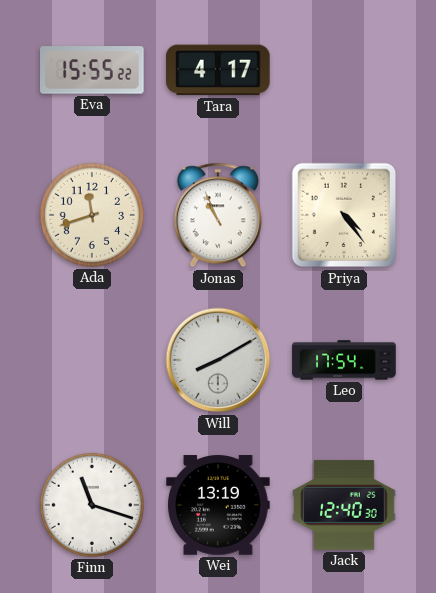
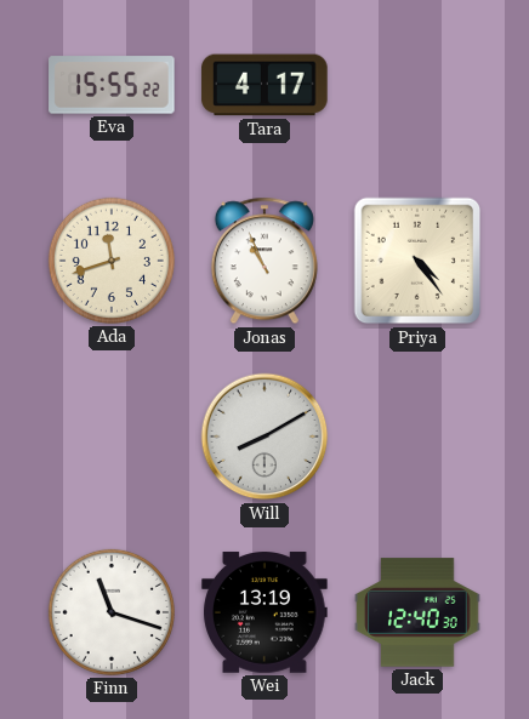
Leo: 17:54 -> none (344, 360)
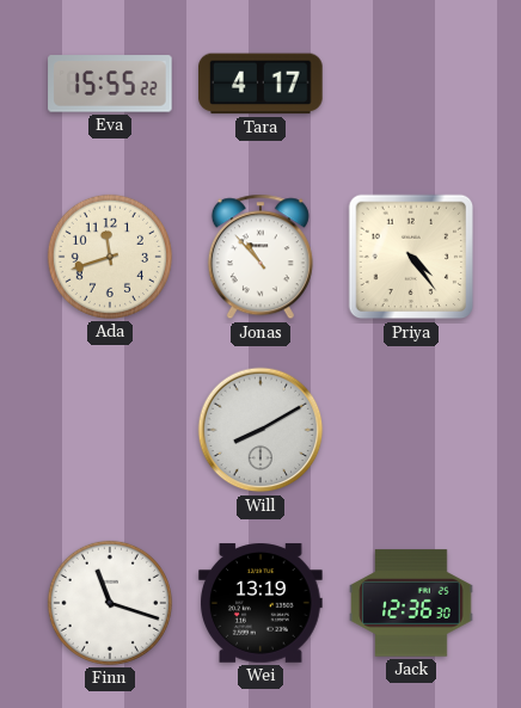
Jonas: 10:56 -> 10:53 (260, 257)
Jack: 12:40 -> 12:36 (411, 603)
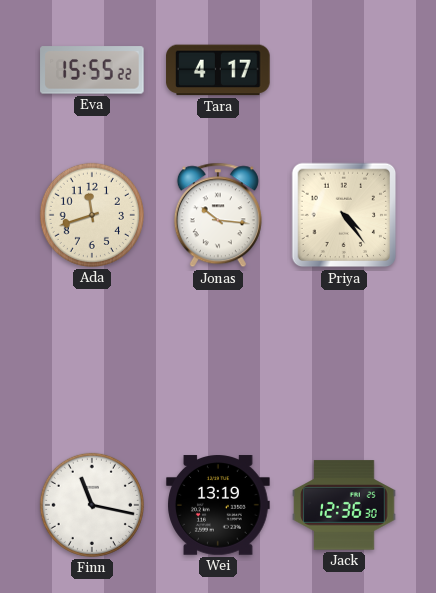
Jonas: 10:53 -> 10:16 (218, 215)
Will: 8:10 -> none (260, 430)
Finn: 11:18 -> 11:17 (92, 505)
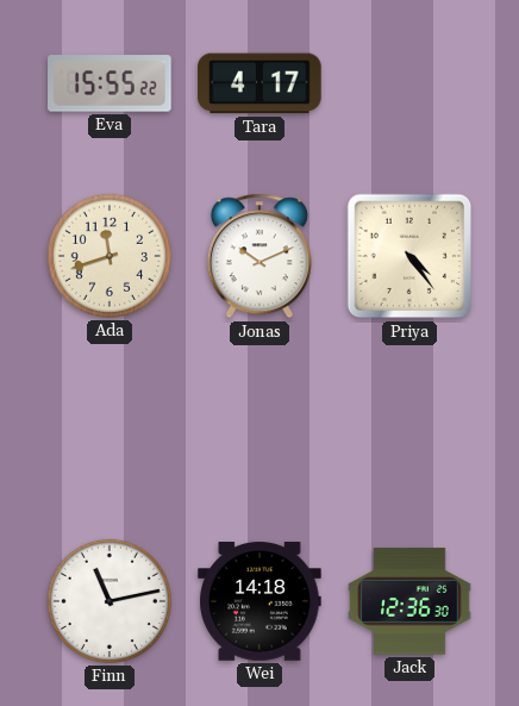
Jonas: 10:16 -> 10:11 (259, 256)
Finn: 11:17 -> 11:13 (110, 601)
Wei: 13:19 -> 14:18 (259, 601)
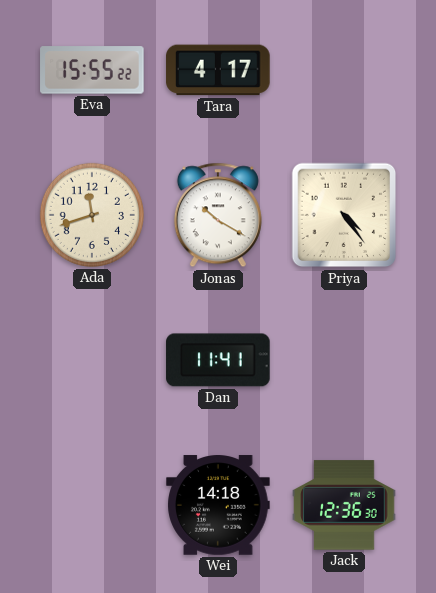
Jonas: 10:11 -> 10:20 (218, 215)
Dan: none -> 11:41 (218, 360)
Finn: 11:13 -> none (110, 601)
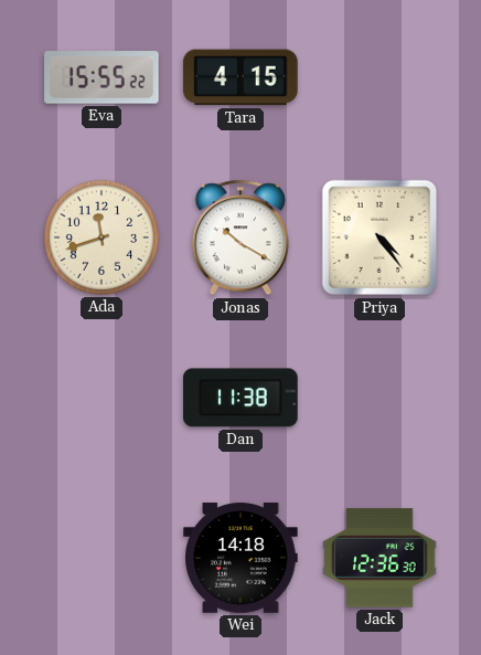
Tara: 4:17 -> 4:15 (240, 77)
Dan: 11:41 -> 11:38 (240, 398)
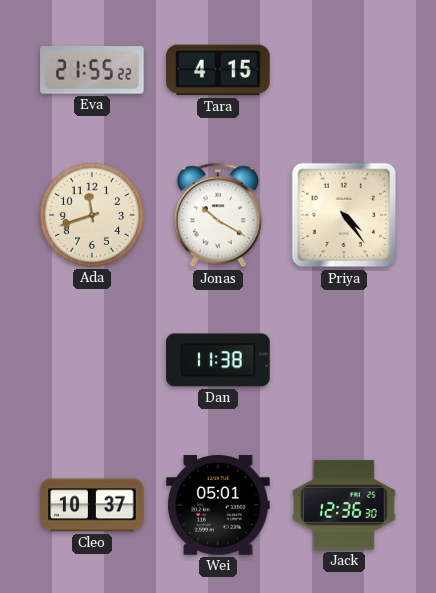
Eva: 15:55 -> 21:55 (92, 70)
Cleo: none -> 10:37 (92, 505)
Wei: 14:18 -> 05:01 (218, 505)
